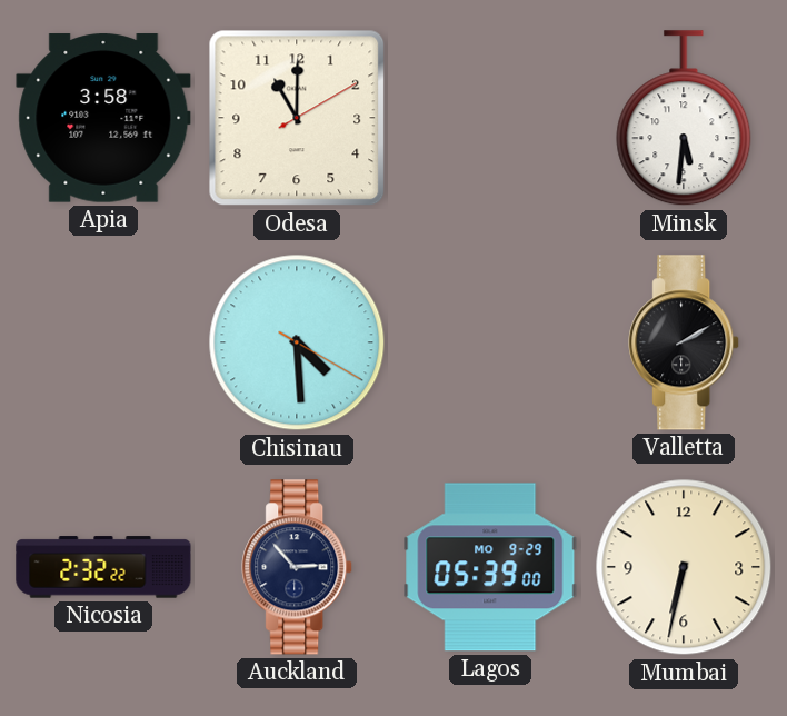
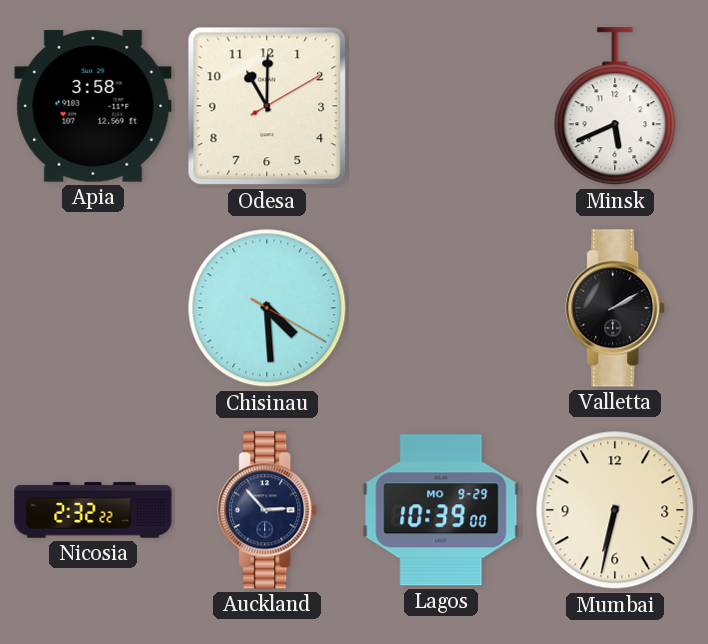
Minsk: 5:31 -> 5:41 (615, 107)
Lagos: 05:39 -> 10:39 (441, 510)
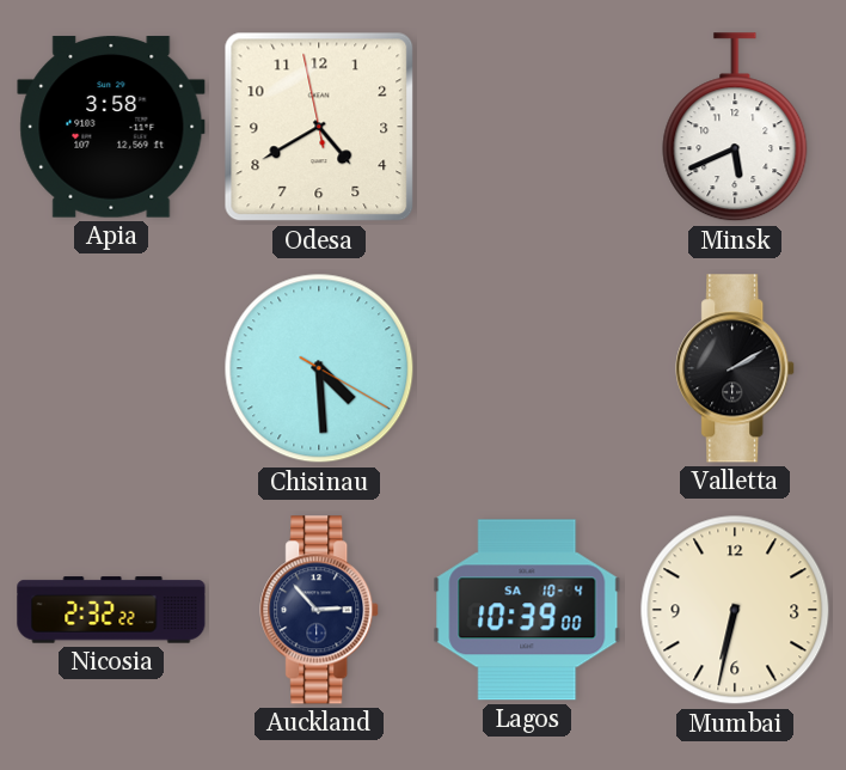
Odesa: 11:00 -> 4:39 (319, 127)
Lagos date: MO 9-29 -> SA 10-4 (527, 610)
